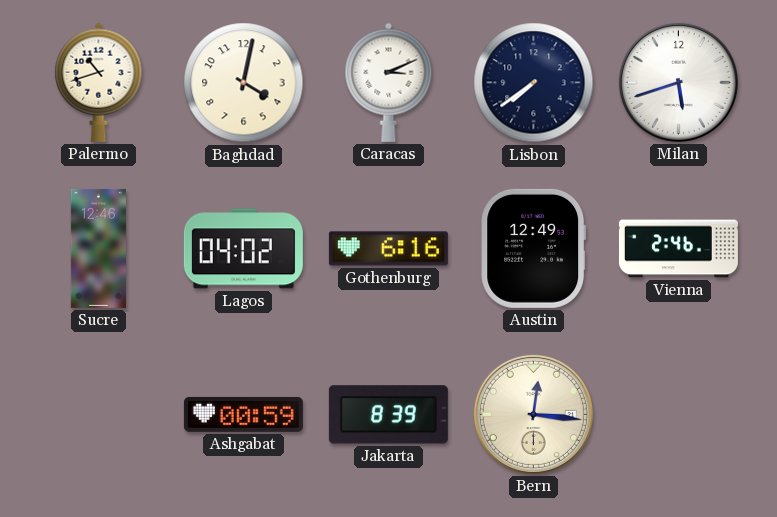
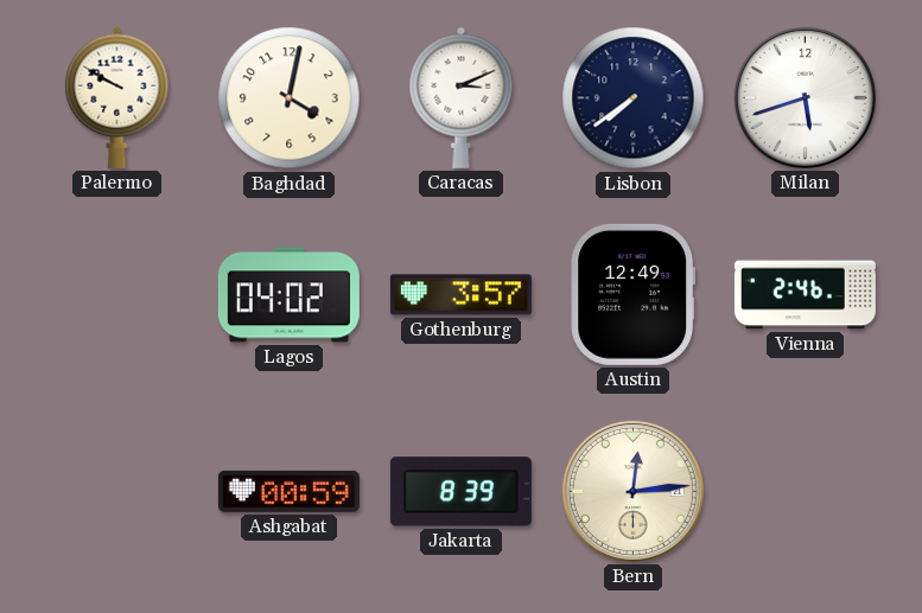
Palermo: 10:42 -> 9:50 (117, 97)
Sucre: 12:46 -> none (98, 248)
Gothenburg: 6:16 -> 3:57 (460, 295)
Bern: 12:16 -> 12:14 (632, 491)
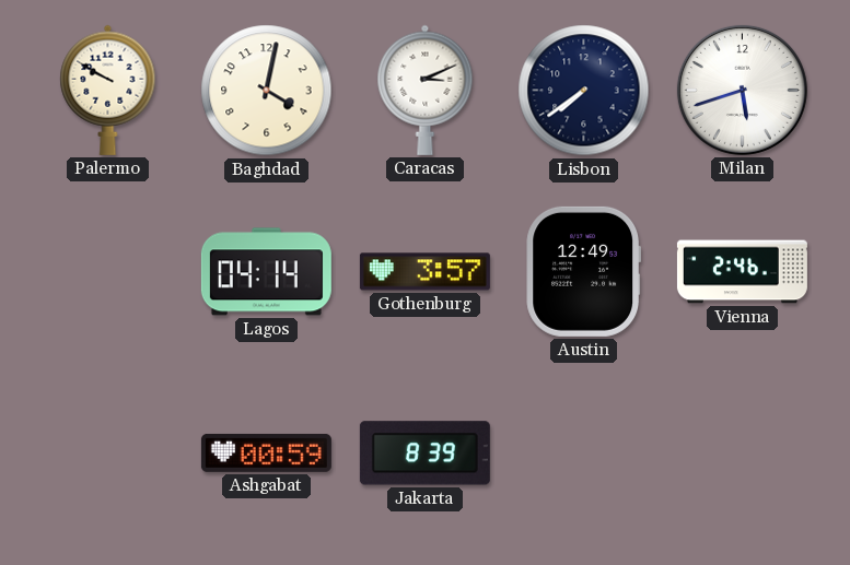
Lagos: 04:02 -> 04:14 (266, 272)
Bern: 12:14 -> none (632, 491)
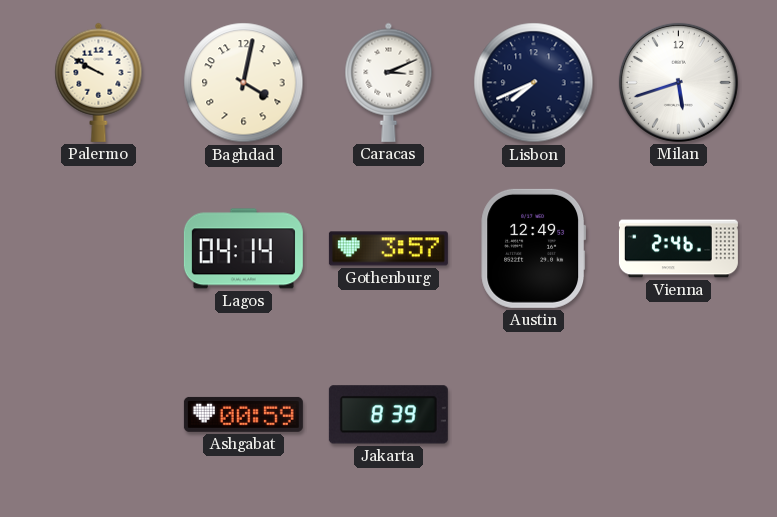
Lisbon: 7:39 -> 7:41 (534, 83)
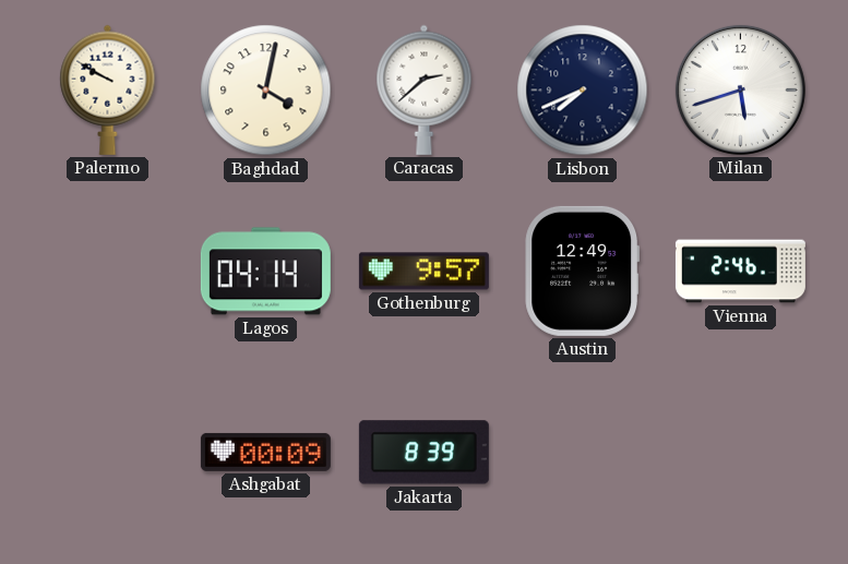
Caracas: 3:11 -> 2:38 (425, 89)
Gothenburg: 3:57 -> 9:57 (423, 272)
Ashgabat: 00:59 -> 00:09 (265, 452)
